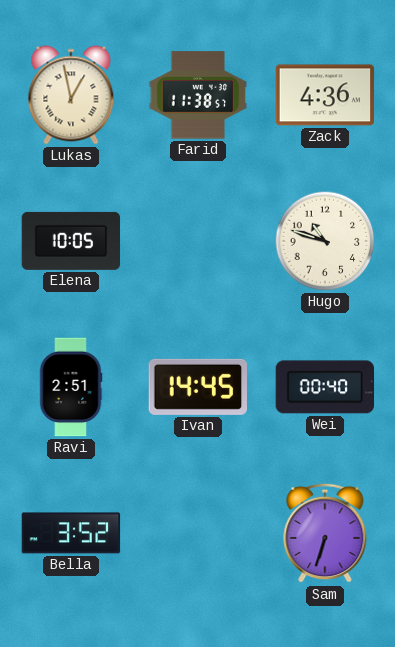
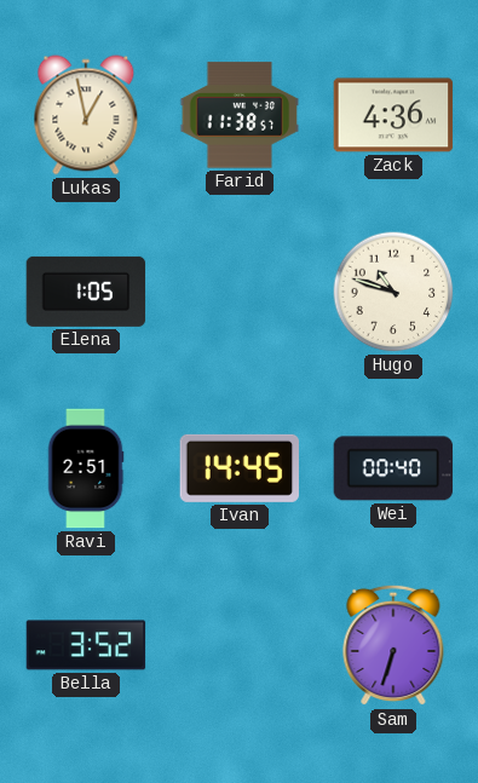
Elena: 10:05 -> 1:05 (86, 292)
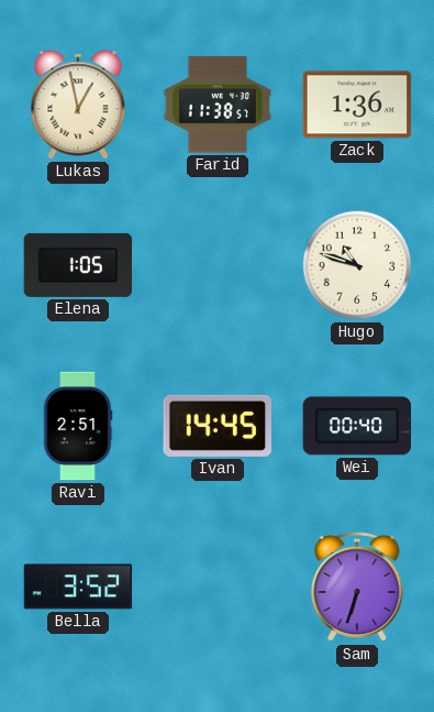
Zack: 4:36 -> 1:36 (357, 105)
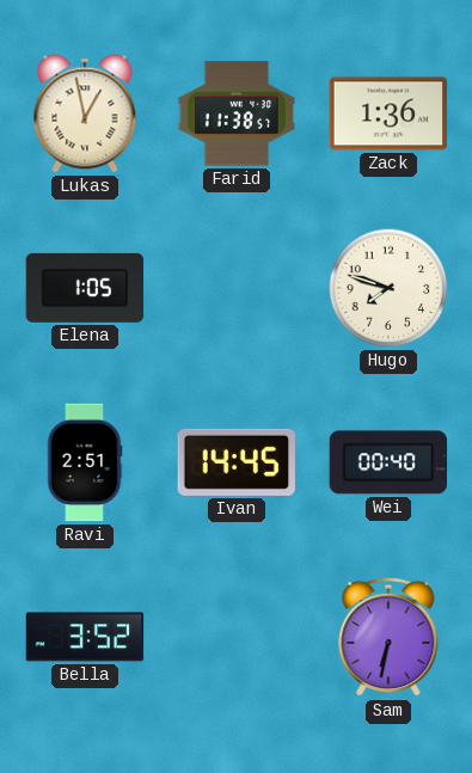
Hugo: 10:48 -> 7:48 (388, 288)
Sam: 6:33 -> 6:32 (388, 637)
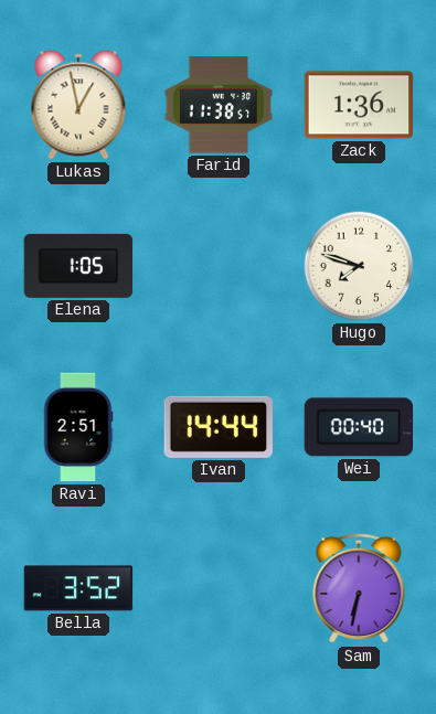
Ivan: 14:45 -> 14:44 (217, 427)
